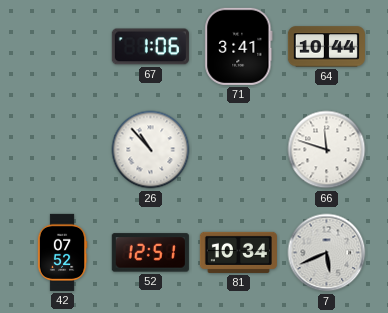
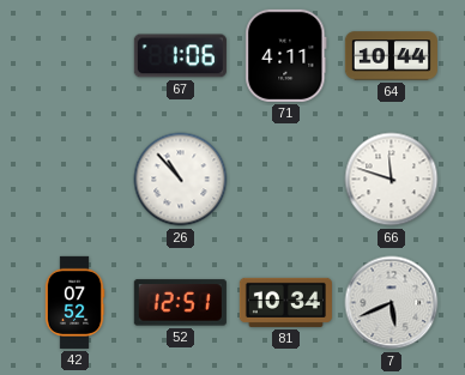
71: 3:41 -> 4:11 (286, 55)
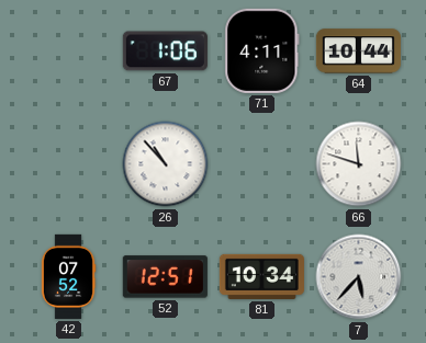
7: 5:41 -> 5:37 (359, 277)
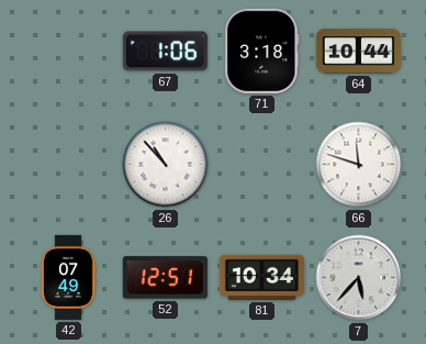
71: 4:11 -> 3:18 (262, 51)
42: 07:52 -> 07:49 (68, 277)
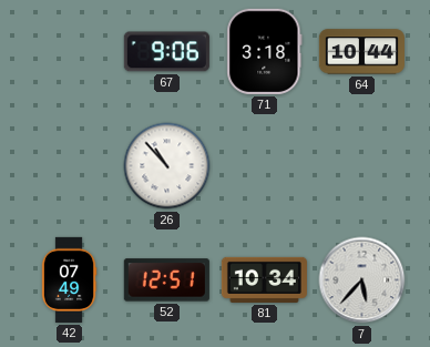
67: 1:06 -> 9:06 (166, 52)
66: 11:48 -> none (359, 165)
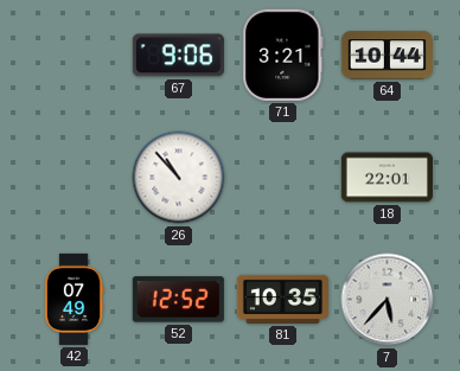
71: 3:18 -> 3:21 (283, 55)
18: none -> 22:01 (386, 178)
52: 12:51 -> 12:52 (178, 300)
81: 10:34 -> 10:35 (282, 299)
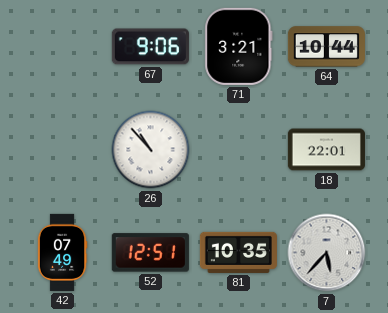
52: 12:52 -> 12:51 (150, 253)
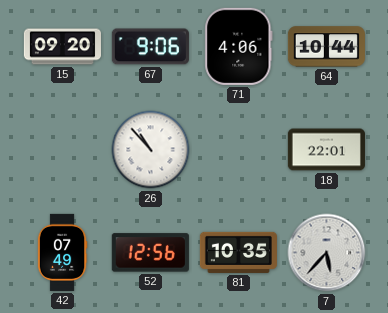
15: none -> 09:20 (62, 47)
71: 3:21 -> 4:06 (239, 46)
52: 12:51 -> 12:56 (150, 253)
